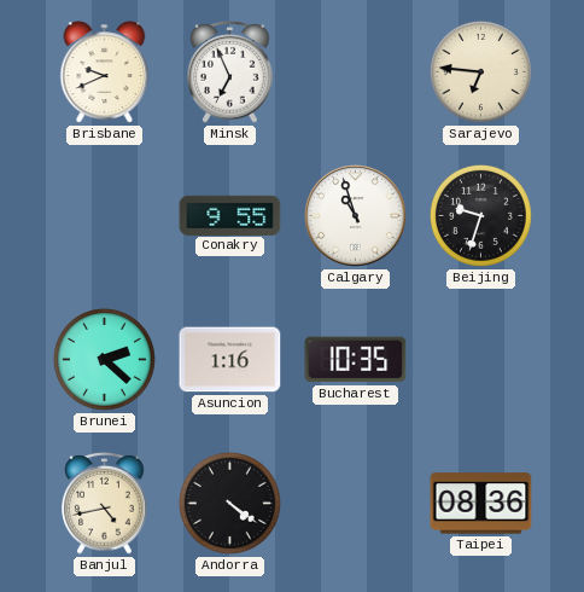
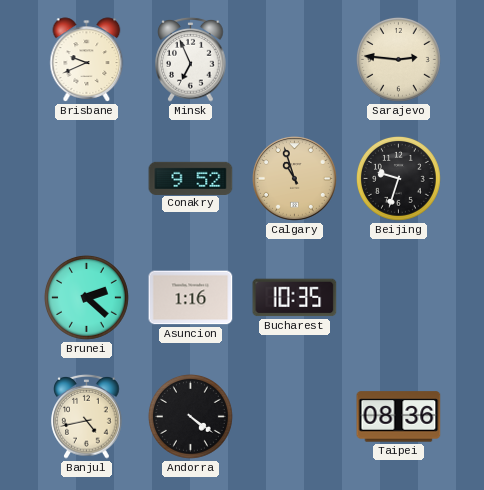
Sarajevo: 6:46 -> 2:46 (398, 59)
Conakry: 9:55 -> 9:52 (191, 178)
Calgary dial: white -> champagne (295, 179)
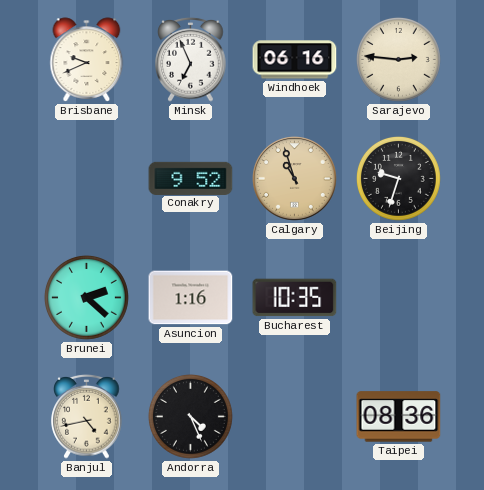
Windhoek: none -> 06:16 (295, 60)
Andorra: 4:21 -> 4:26 (190, 416)
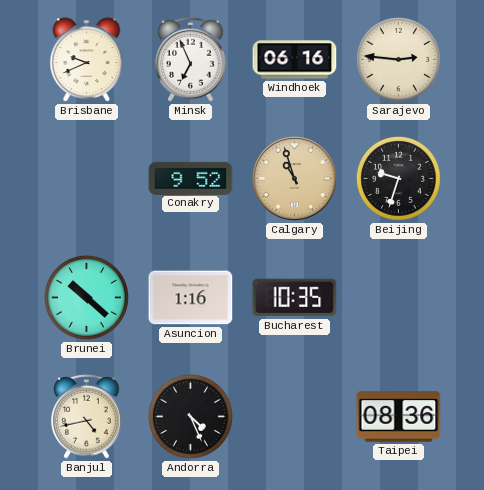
Brunei: 2:22 -> 10:22 (86, 297)
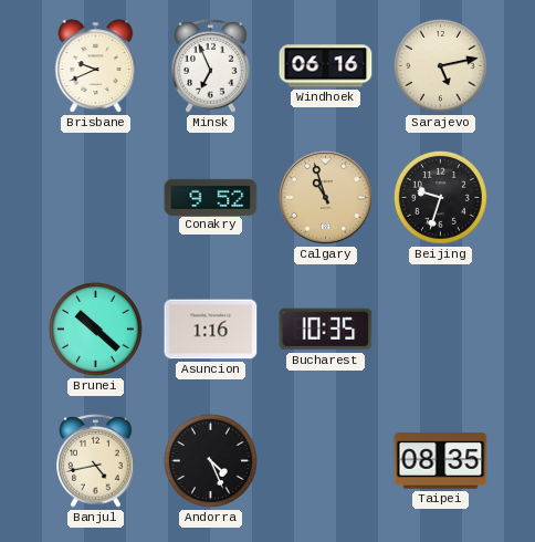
Sarajevo: 2:46 -> 5:13 (440, 65)
Taipei: 08:36 -> 08:35 (441, 461)
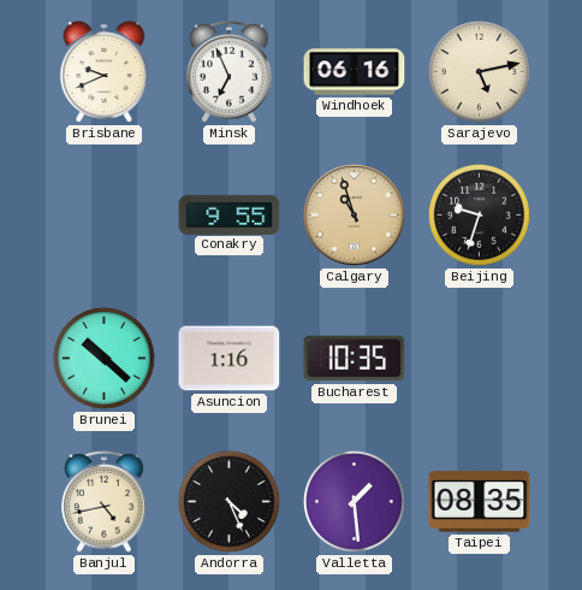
Conakry: 9:52 -> 9:55 (230, 214)
Valletta: none -> 1:29 (354, 501)
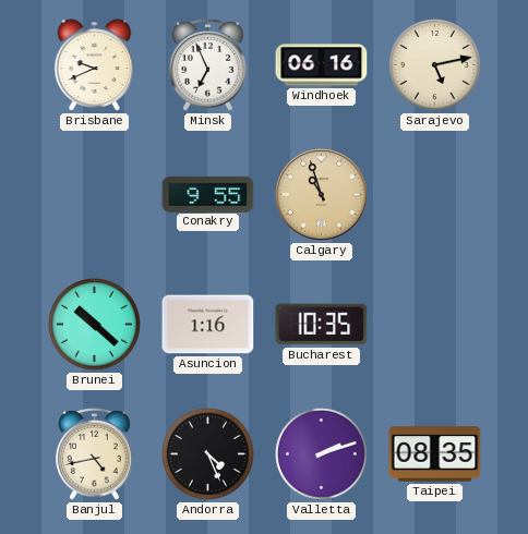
Beijing: 9:33 -> none (479, 214)
Valletta: 1:29 -> 2:12 (321, 453)
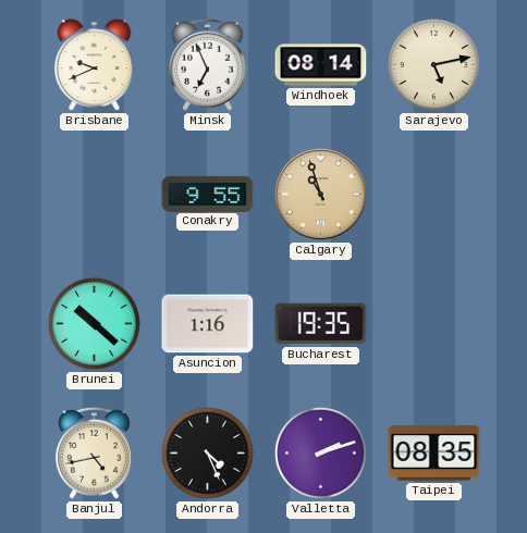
Windhoek: 06:16 -> 08:14 (321, 65)
Bucharest: 10:35 -> 19:35 (321, 324)
